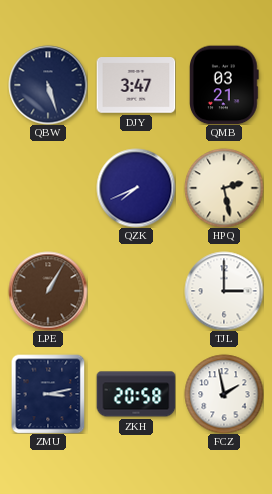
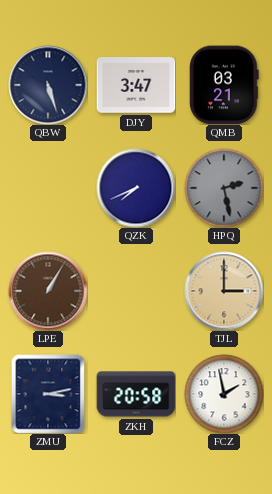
HPQ dial: cream -> grey (224, 188)
TJL dial: white -> champagne (224, 291)
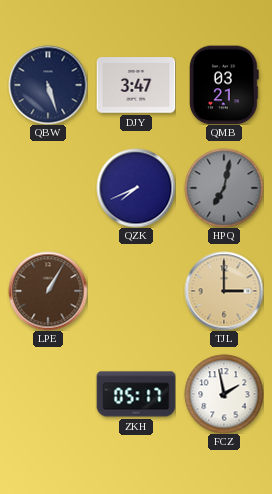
HPQ: 2:28 -> 7:02 (224, 188)
ZMU: 3:13 -> none (48, 394)
ZKH: 20:58 -> 05:17 (136, 394)
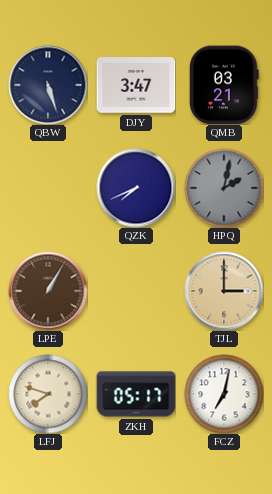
HPQ: 7:02 -> 2:02 (224, 188)
LFJ: none -> 7:48 (48, 394)
FCZ: 1:58 -> 7:02 (224, 394)
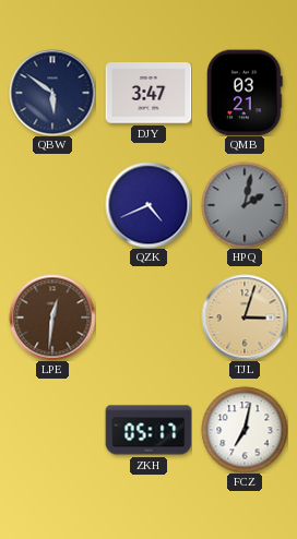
QBW: 5:27 -> 5:51 (52, 93)
QZK: 7:41 -> 4:41 (148, 205)
LPE: 1:05 -> 12:31 (52, 318)
TJL: 3:00 -> 3:03 (245, 318)
LFJ: 7:48 -> none (48, 394)
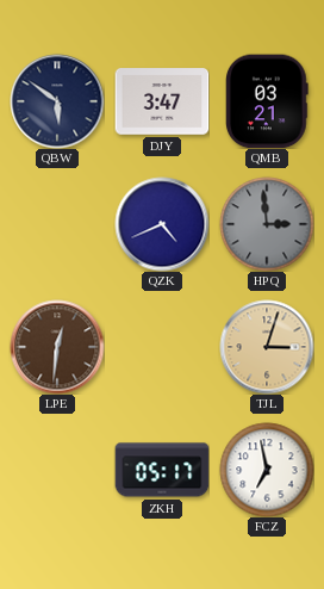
HPQ: 2:02 -> 2:59 (267, 224)
FCZ: 7:02 -> 6:58 (267, 470)
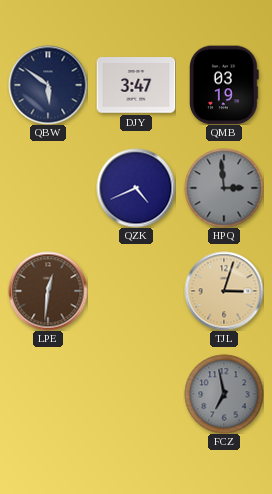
QMB: 03:21 -> 03:19 (225, 85)
ZKH: 05:17 -> none (162, 470)
FCZ dial: white -> grey (224, 394)
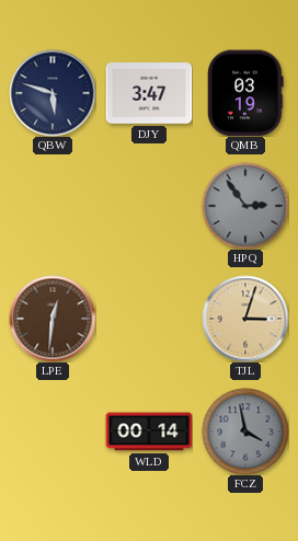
QBW: 5:51 -> 5:48 (53, 93)
QZK: 4:41 -> none (136, 188)
HPQ: 2:59 -> 2:54 (245, 206)
WLD: none -> 00:14 (149, 431)
FCZ: 6:58 -> 3:58 (245, 431)
